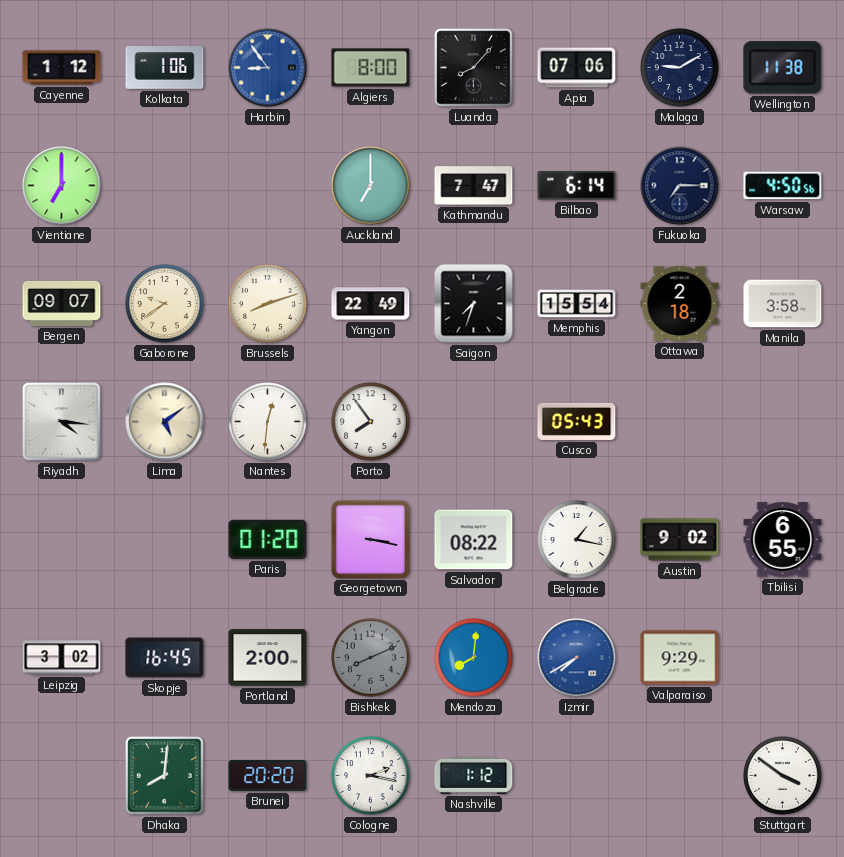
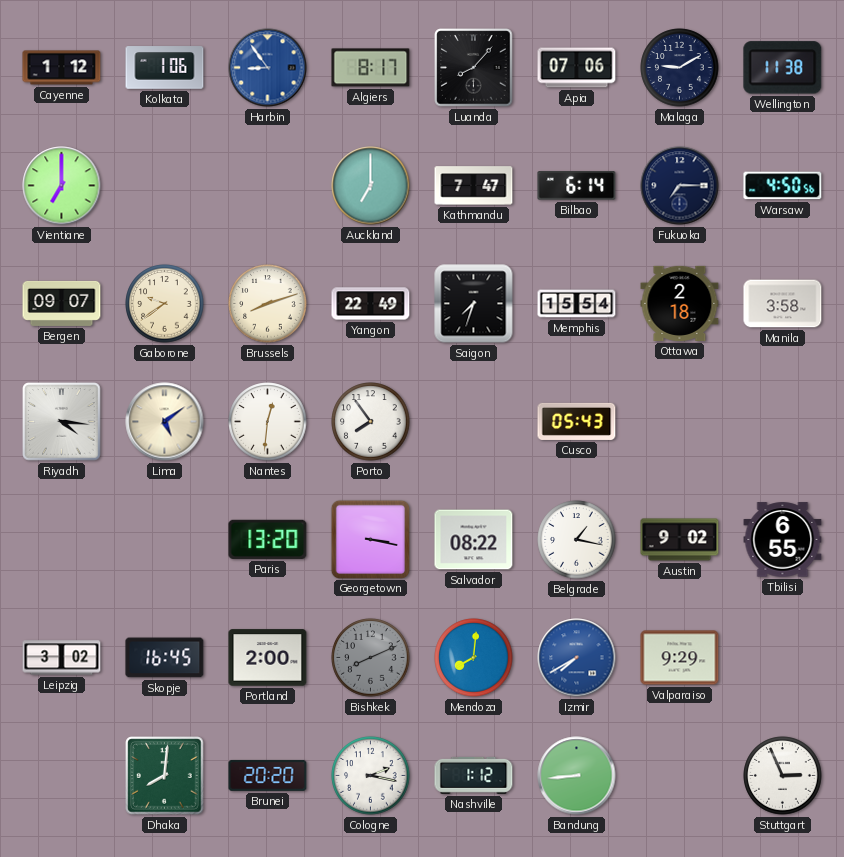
Algiers: 8:00 -> 8:17 (371, 68)
Paris: 01:20 -> 13:20 (268, 539)
Bandung: none -> 8:44 (577, 776)
Stuttgart: 3:51 -> 2:56 (783, 776)
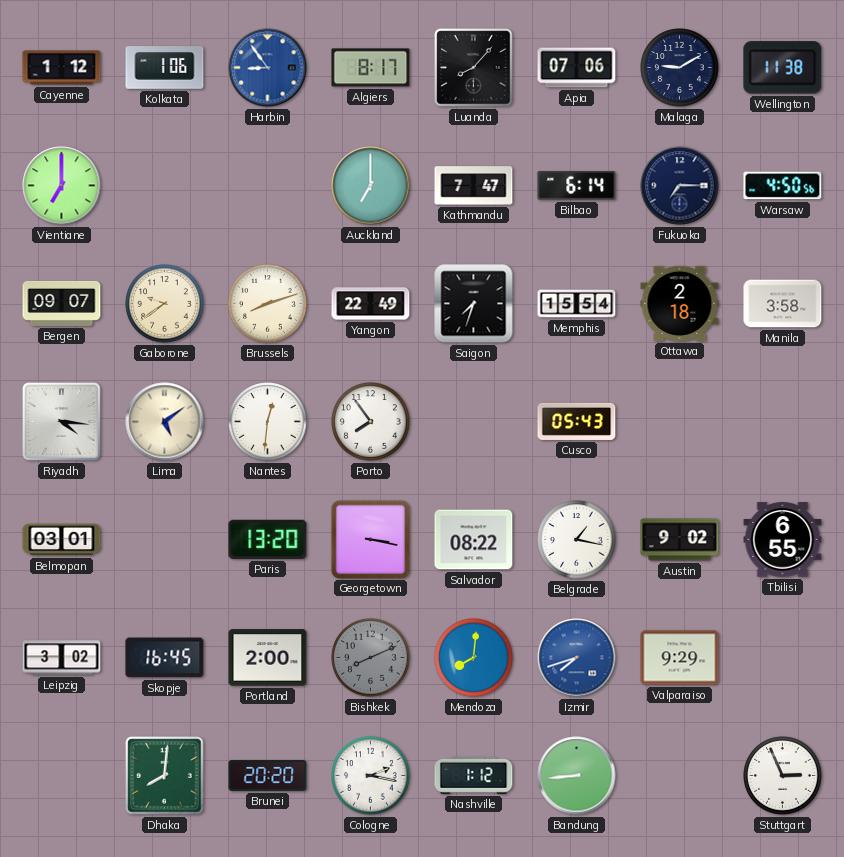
Belmopan: none -> 03:01 (62, 540)
Izmir: 7:40 -> 7:42 (577, 658)
